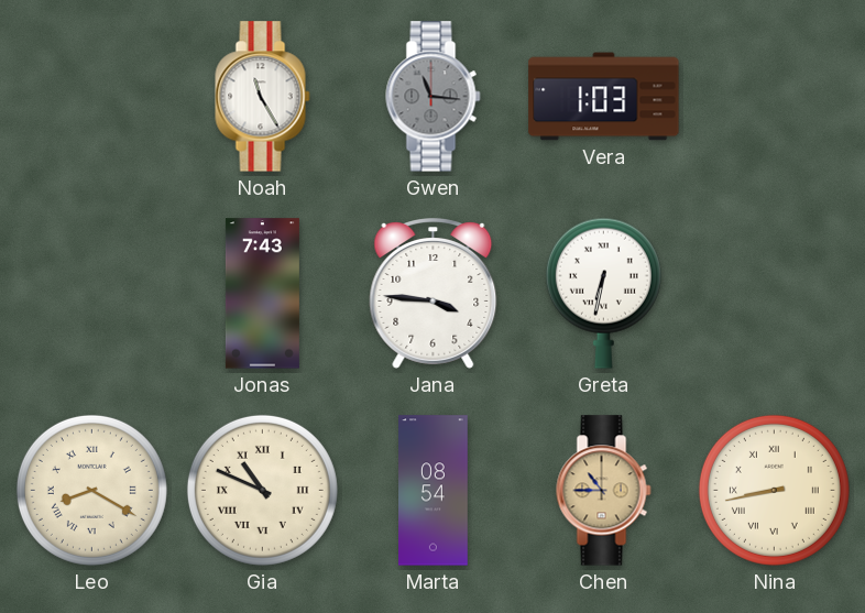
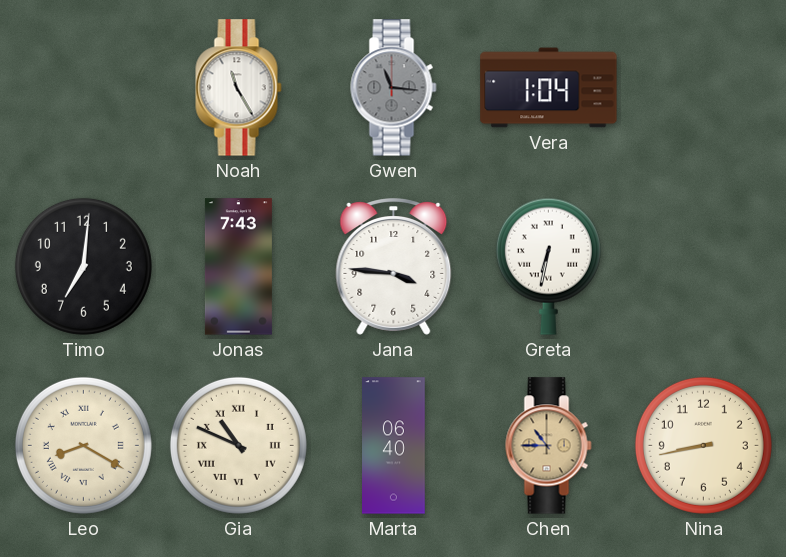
Vera: 1:03 -> 1:04 (549, 88)
Timo: none -> 7:01 (83, 266)
Marta: 08:54 -> 06:40 (394, 446)
Nina numerals: Roman -> Arabic (703, 445)
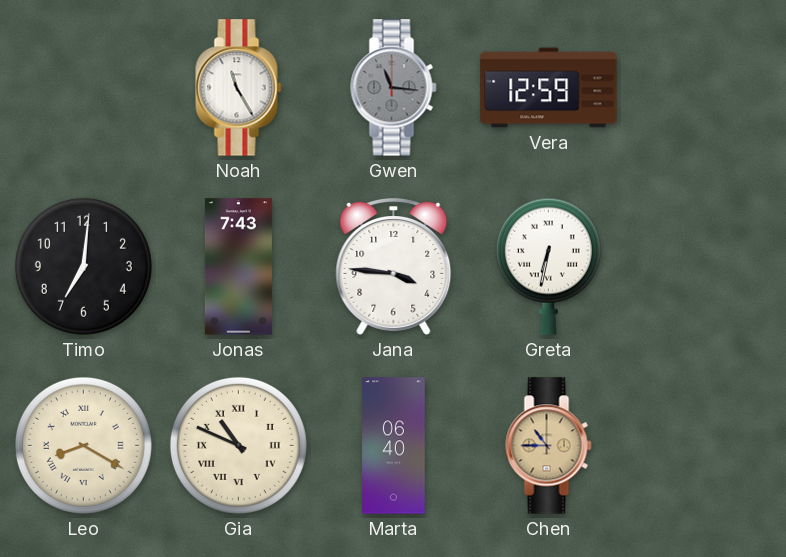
Vera: 1:04 -> 12:59 (549, 88)
Nina: 8:43 -> none (703, 445)
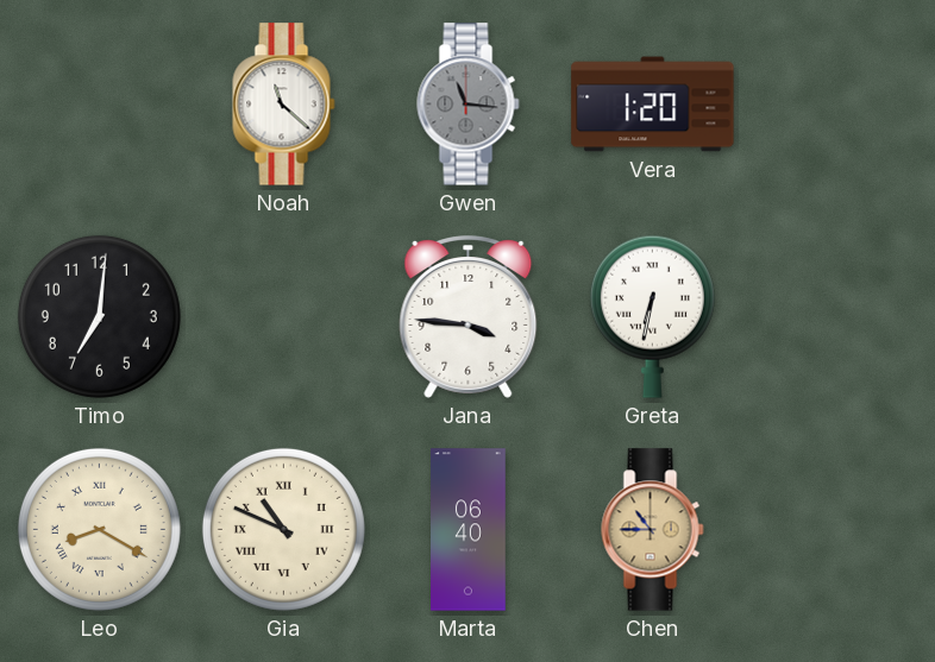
Noah: 11:25 -> 11:22 (284, 105)
Vera: 12:59 -> 1:20 (653, 105)
Jonas: 7:43 -> none (238, 267)
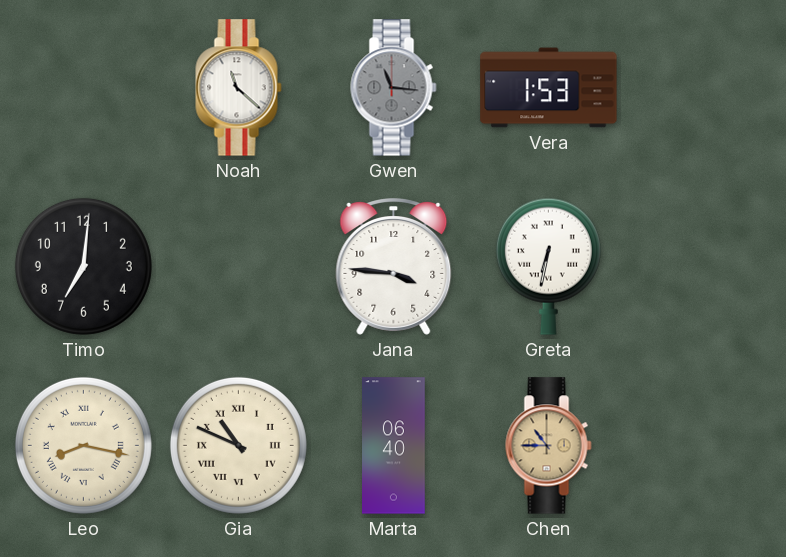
Vera: 1:20 -> 1:53 (549, 88)
Leo: 8:20 -> 8:17 (83, 445)
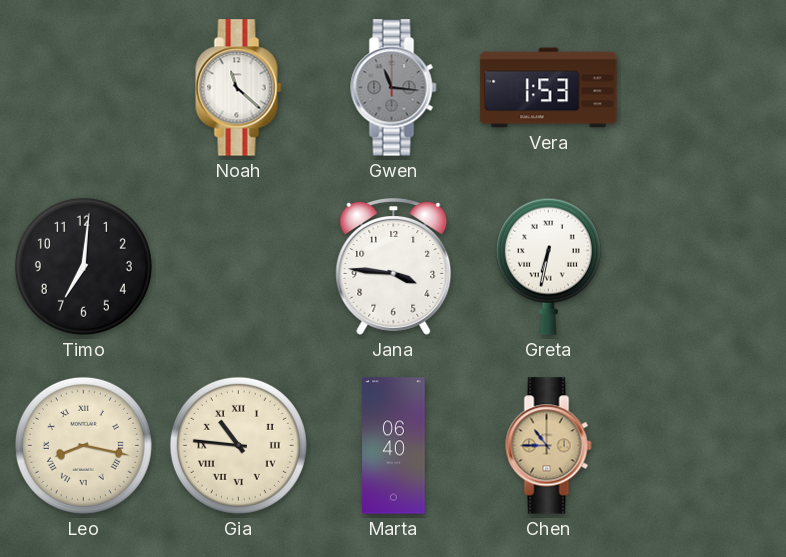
Gia: 10:49 -> 10:46 (238, 445)
